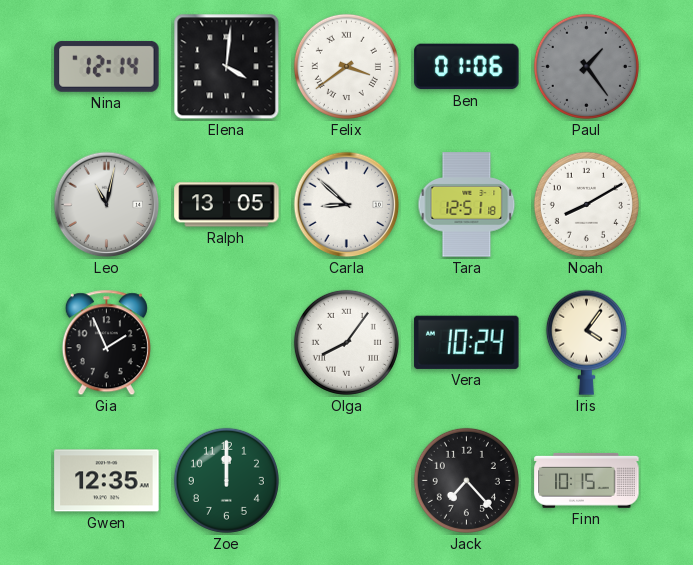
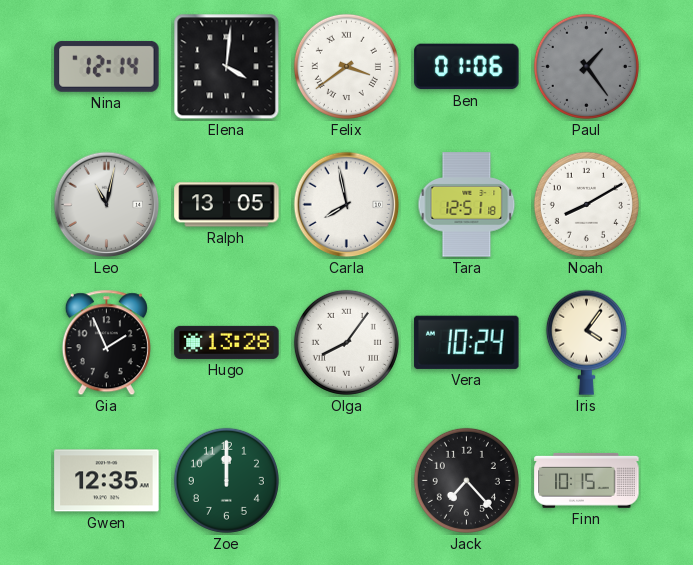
Carla: 8:52 -> 7:58 (347, 205)
Hugo: none -> 13:28 (227, 342)
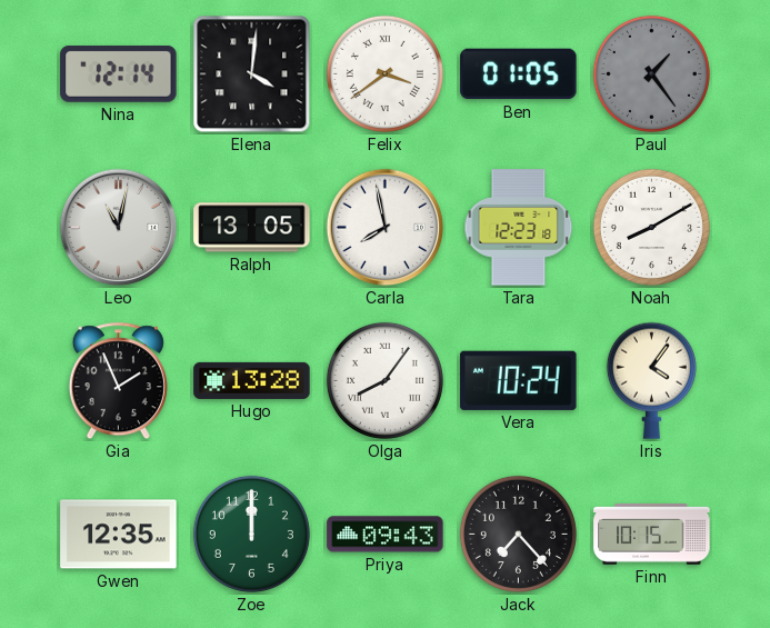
Ben: 01:06 -> 01:05 (519, 74)
Tara: 12:51 -> 12:23 (519, 228)
Priya: none -> 09:43 (386, 535)
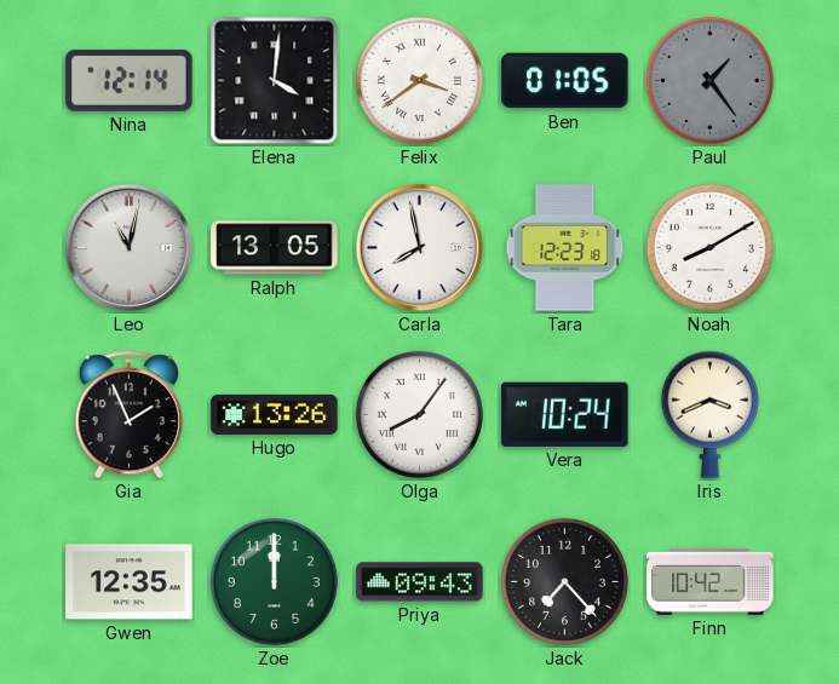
Hugo: 13:28 -> 13:26 (275, 414)
Iris: 4:06 -> 3:41 (709, 414)
Finn: 10:15 -> 10:42 (711, 581)
